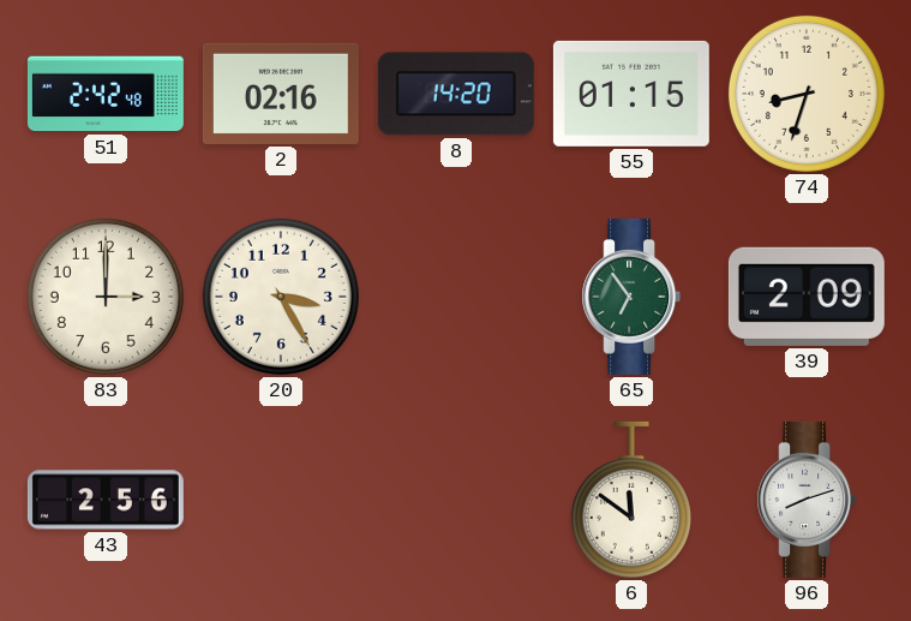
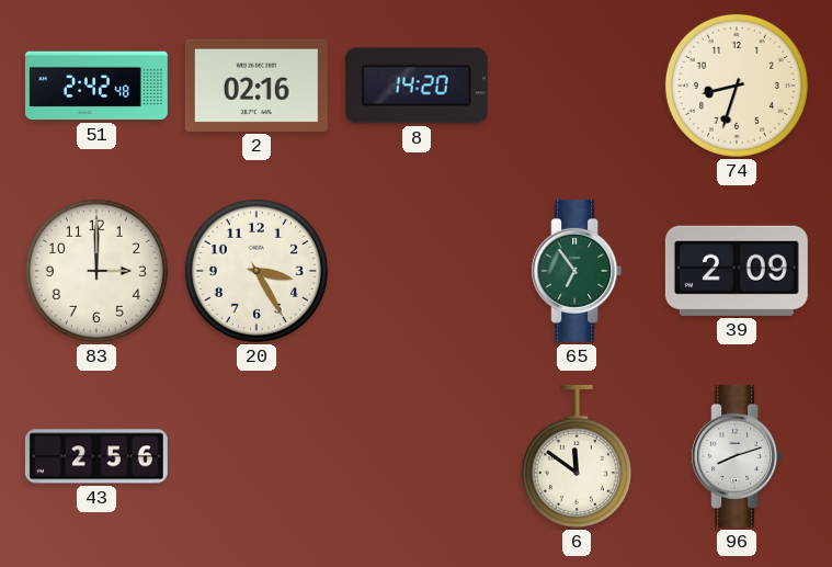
55: 01:15 -> none (631, 94)
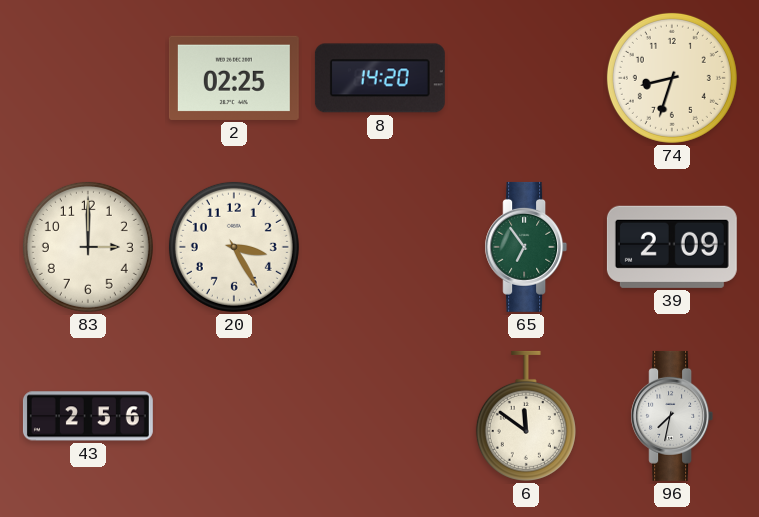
51: 2:42 -> none (96, 86)
2: 02:16 -> 02:25 (234, 78)
96: 8:12 -> 7:32 (672, 416)
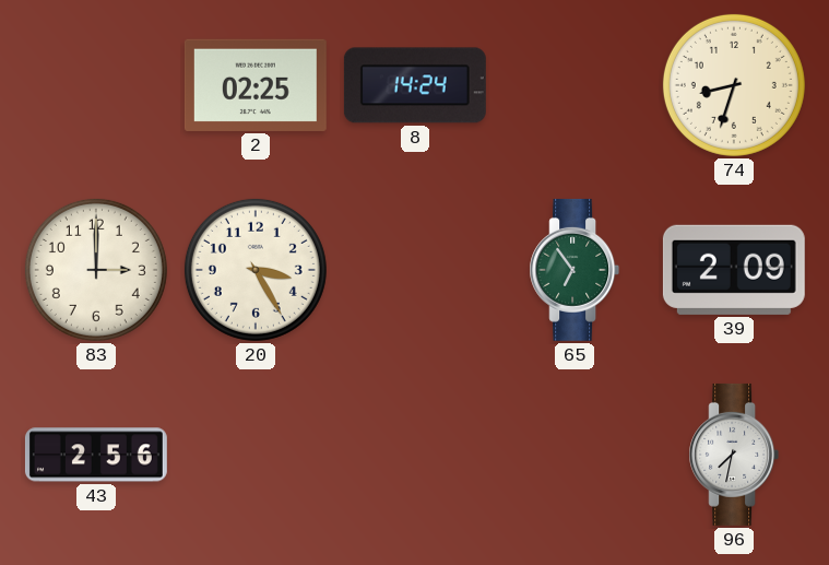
8: 14:20 -> 14:24 (415, 85)
6: 11:51 -> none (526, 416)
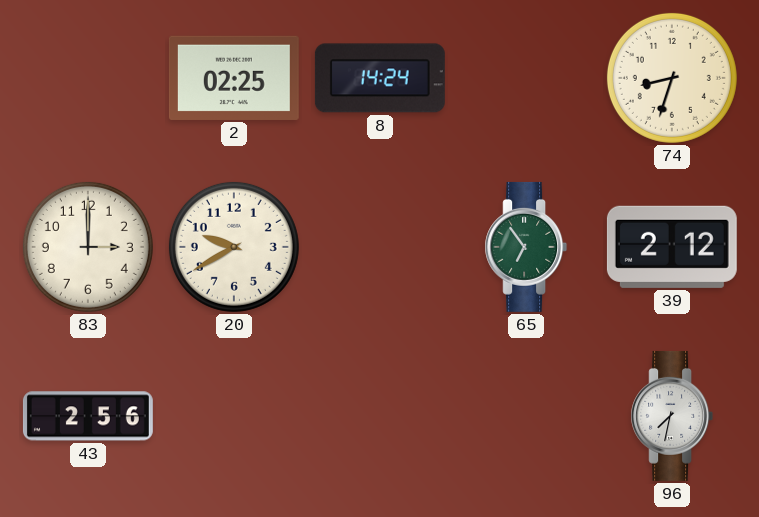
20: 3:25 -> 9:40 (234, 247)
39: 2:09 -> 2:12 (672, 247)
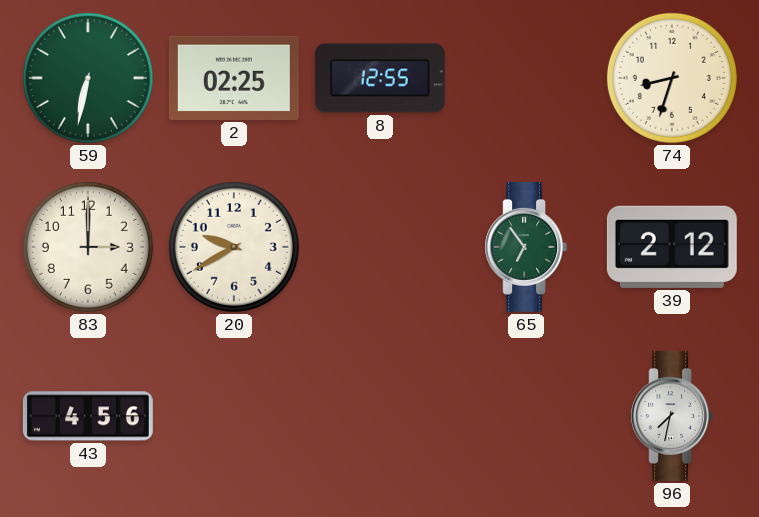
59: none -> 6:32 (88, 78)
8: 14:24 -> 12:55 (380, 78)
43: 2:56 -> 4:56 (88, 416)
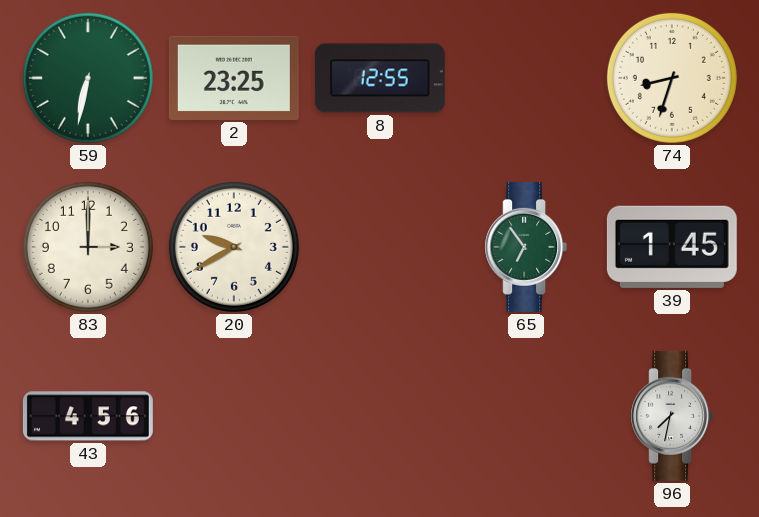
2: 02:25 -> 23:25 (234, 78)
39: 2:12 -> 1:45 (672, 247)
